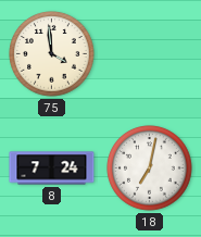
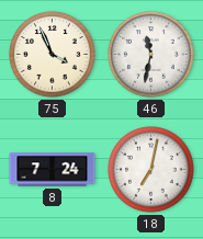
75: 3:59 -> 3:56 (53, 55)
46: none -> 11:32 (151, 55)
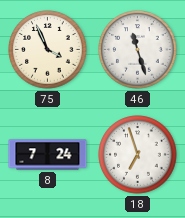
46: 11:32 -> 11:27 (138, 50)
18: 7:02 -> 6:57 (138, 155)
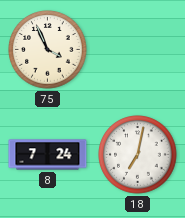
46: 11:27 -> none (138, 50)
18: 6:57 -> 7:02 (138, 155)
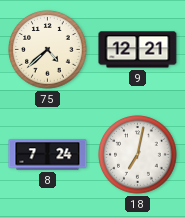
75: 3:56 -> 4:38 (48, 50)
9: none -> 12:21 (138, 50)
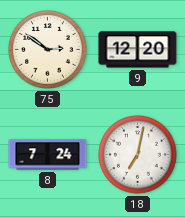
75: 4:38 -> 2:51 (48, 50)
9: 12:21 -> 12:20 (138, 50)
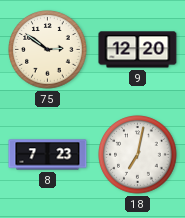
8: 7:24 -> 7:23 (48, 155)
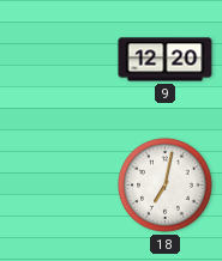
75: 2:51 -> none (48, 50)
8: 7:23 -> none (48, 155)
